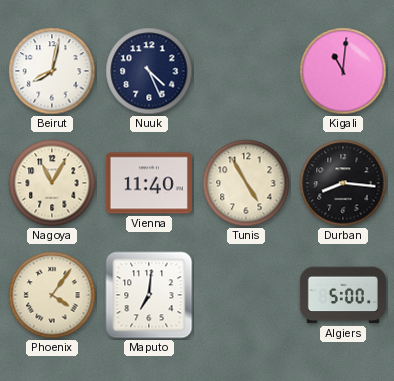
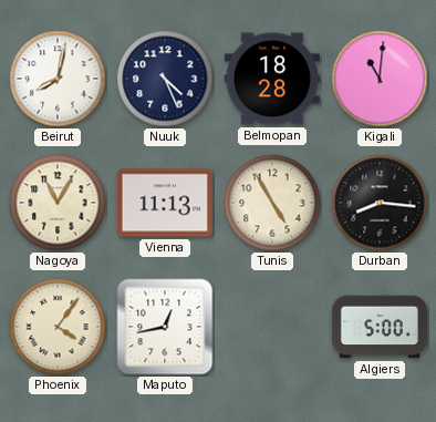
Belmopan: none -> 18:28 (272, 79)
Vienna: 11:40 -> 11:13 (165, 203)
Maputo: 7:01 -> 12:43 (165, 327)
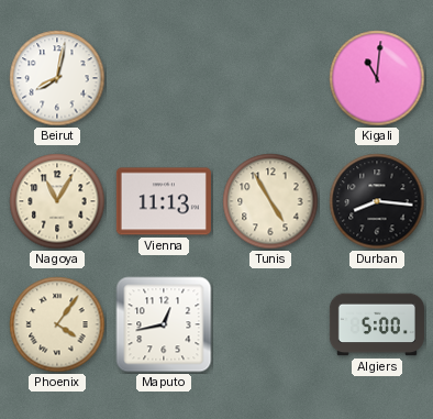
Nuuk: 4:26 -> none (165, 79)
Belmopan: 18:28 -> none (272, 79)
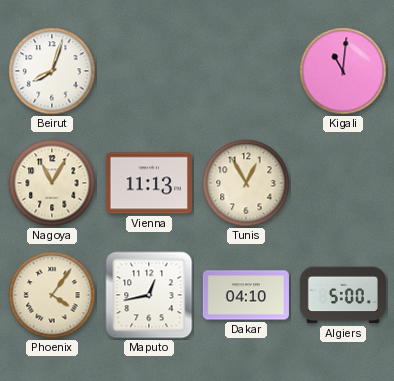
Beirut: 8:02 -> 8:03 (52, 71)
Tunis: 4:55 -> 12:55 (246, 183)
Durban: 8:16 -> none (377, 201)
Dakar: none -> 04:10 (246, 295)
